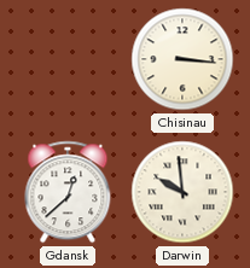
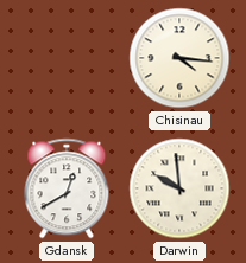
Chisinau: 3:16 -> 4:16 (179, 58)
Gdansk: 12:38 -> 12:40 (67, 188)
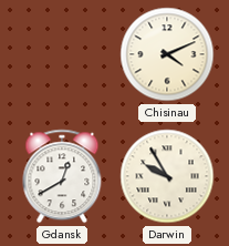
Chisinau: 4:16 -> 4:11 (167, 54)
Darwin: 9:59 -> 9:55 (167, 176)
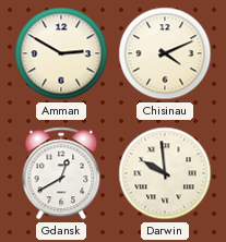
Amman: none -> 2:50 (61, 53)
Darwin: 9:55 -> 9:59 (165, 173)
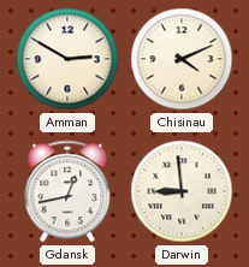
Gdansk: 12:40 -> 12:43 (67, 191)
Darwin: 9:59 -> 8:59 (182, 191)
